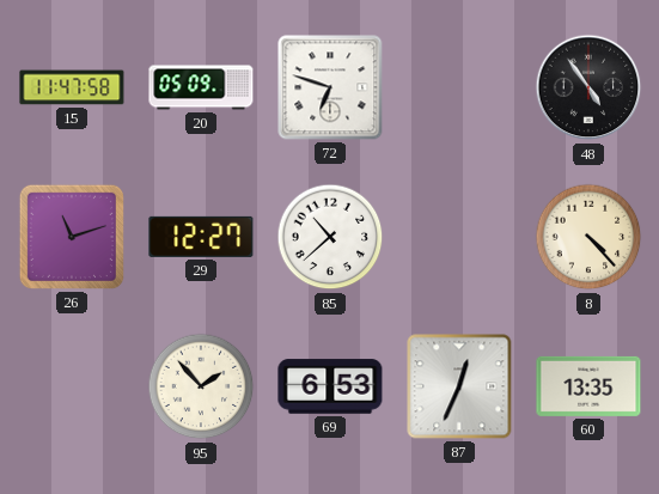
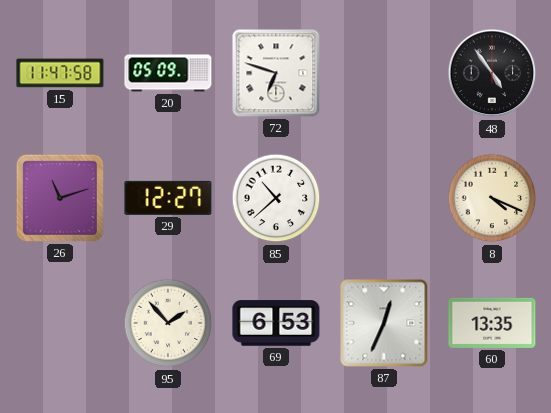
8: 4:23 -> 4:19 (492, 198)
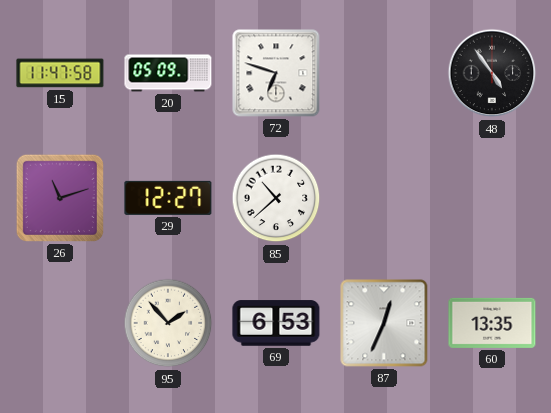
8: 4:19 -> none (492, 198)
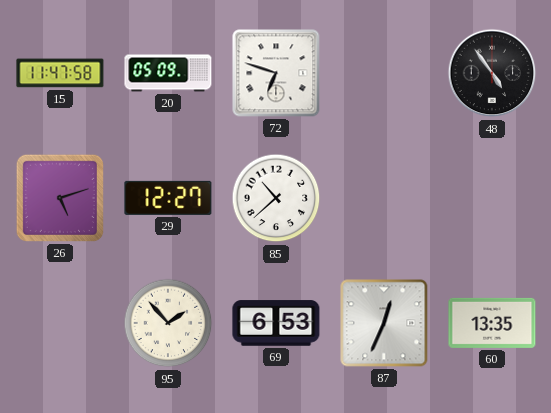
26: 11:12 -> 5:12 (60, 198)
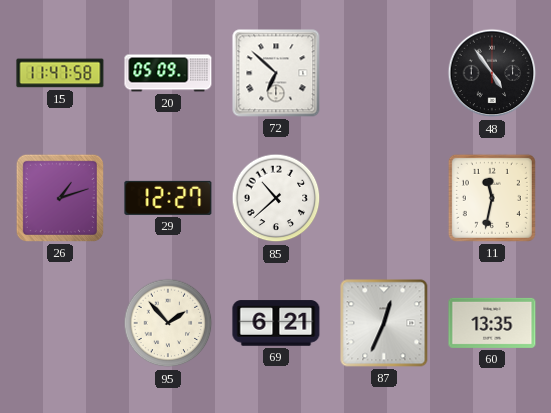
72: 6:48 -> 6:52 (276, 73)
26: 5:12 -> 1:12 (60, 198)
11: none -> 11:32 (492, 198)
69: 6:53 -> 6:21 (276, 323)
